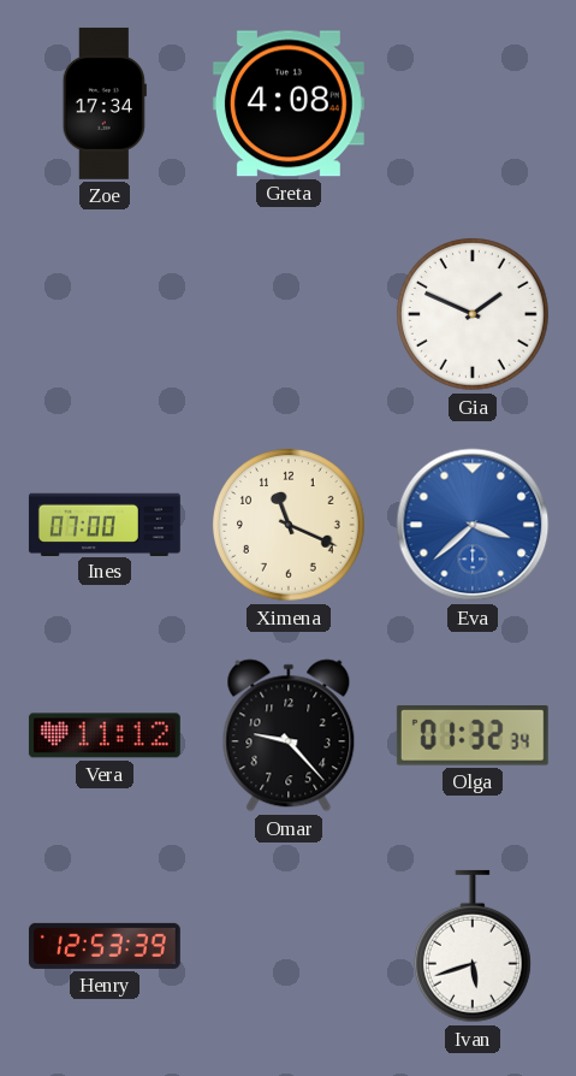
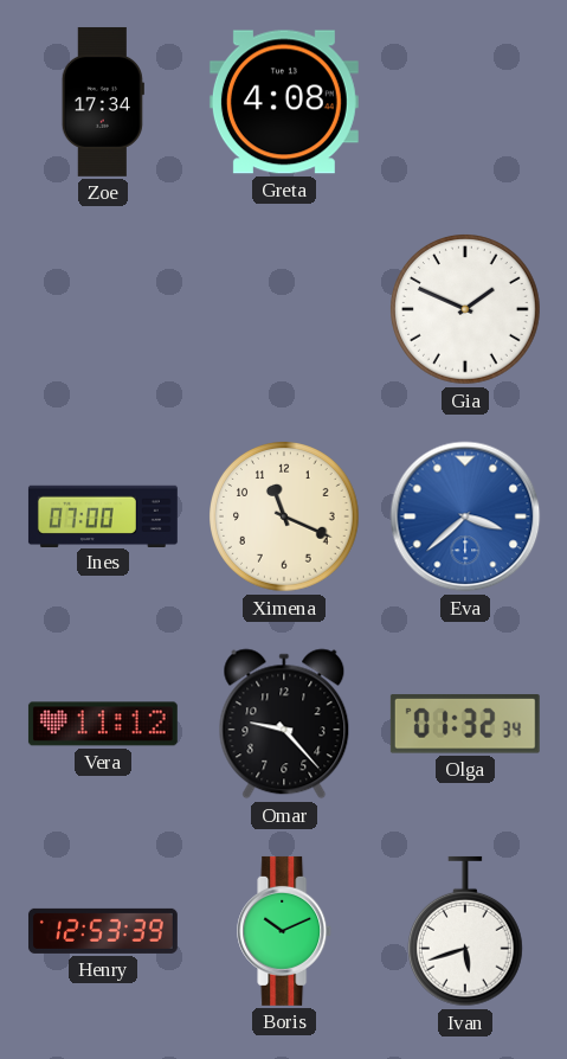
Boris: none -> 10:11 (285, 931)
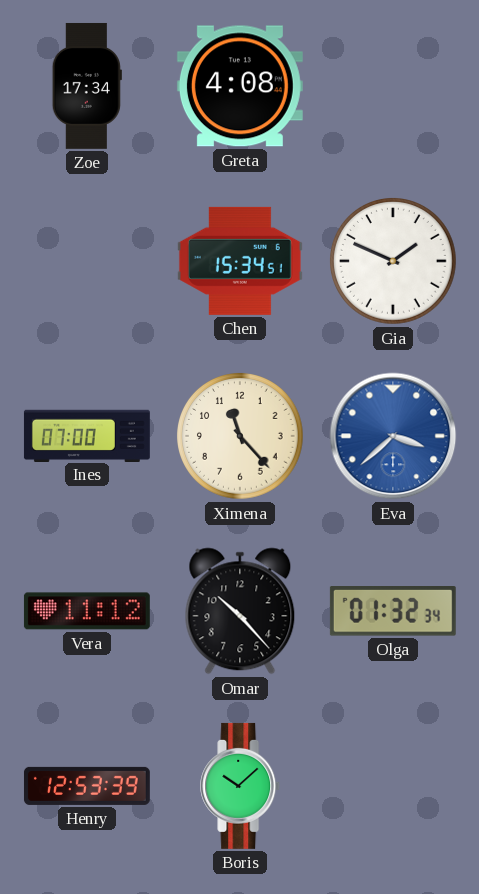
Chen: none -> 15:34 (240, 261)
Ximena: 11:19 -> 11:23 (241, 437)
Omar: 9:23 -> 10:23 (240, 611)
Boris: 10:11 -> 10:08 (241, 786)
Ivan: 5:42 -> none (465, 931)
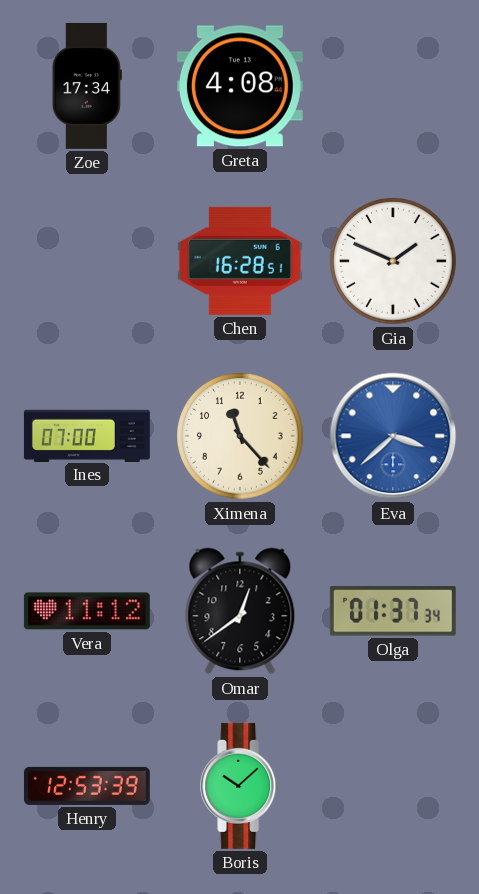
Chen: 15:34 -> 16:28 (240, 261)
Omar: 10:23 -> 12:39 (240, 611)
Olga: 01:32 -> 01:37 (393, 612)
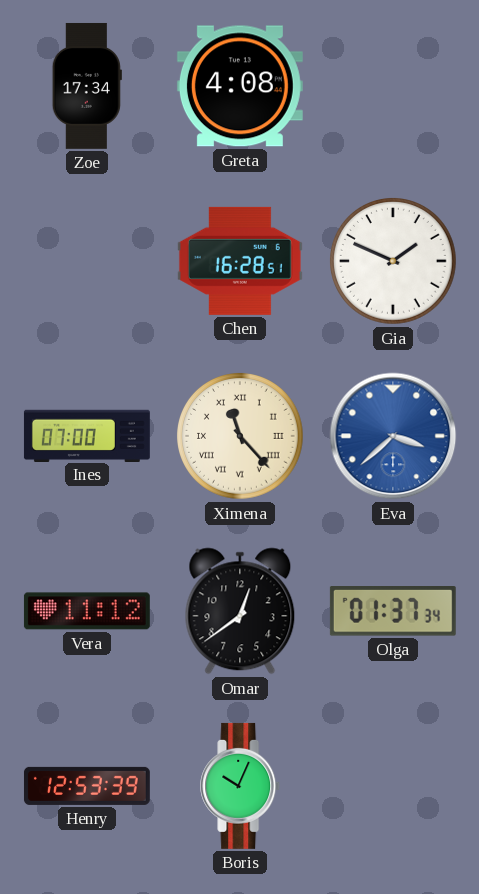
Ximena numerals: Arabic -> Roman (241, 437)
Boris: 10:08 -> 10:04 (241, 786)
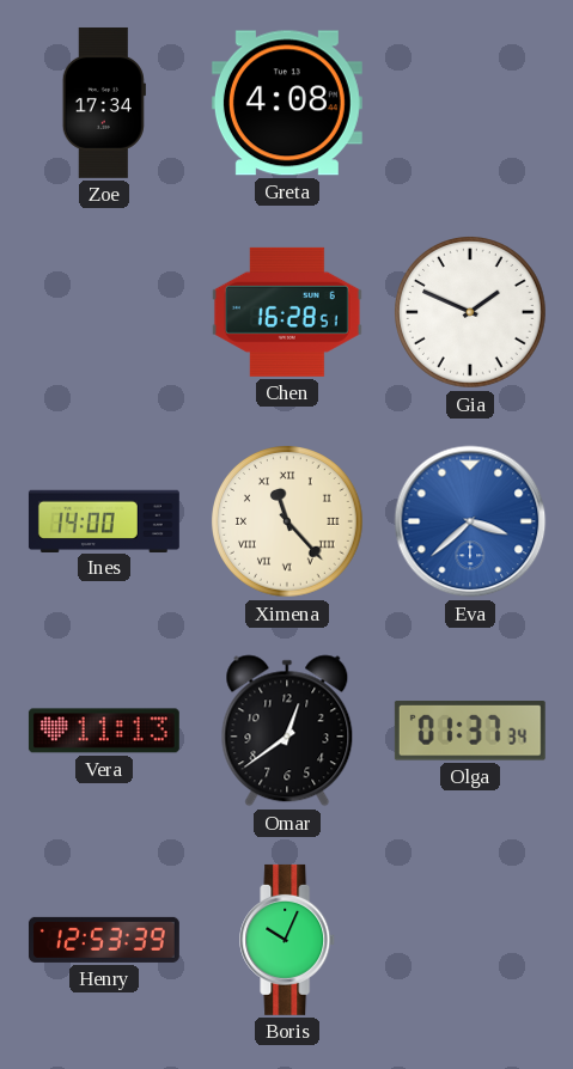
Ines: 07:00 -> 14:00 (104, 520)
Vera: 11:12 -> 11:13 (104, 731)
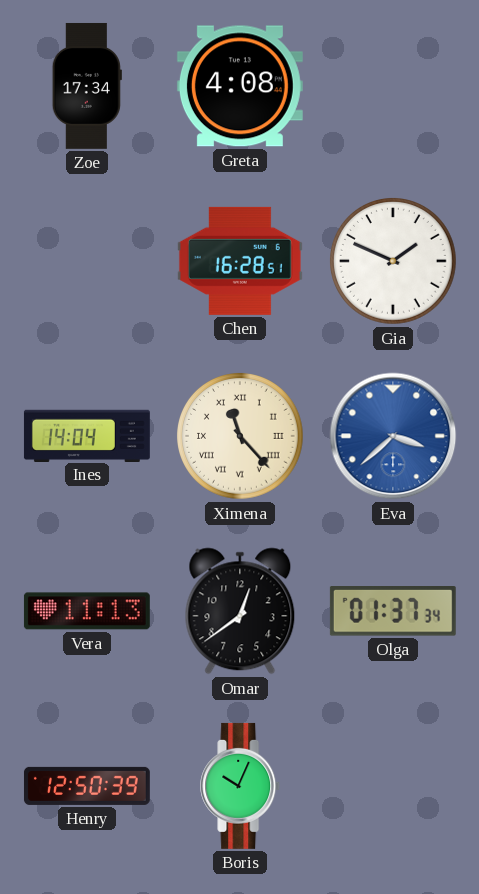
Ines: 14:00 -> 14:04 (87, 435)
Henry: 12:53 -> 12:50 (87, 786)
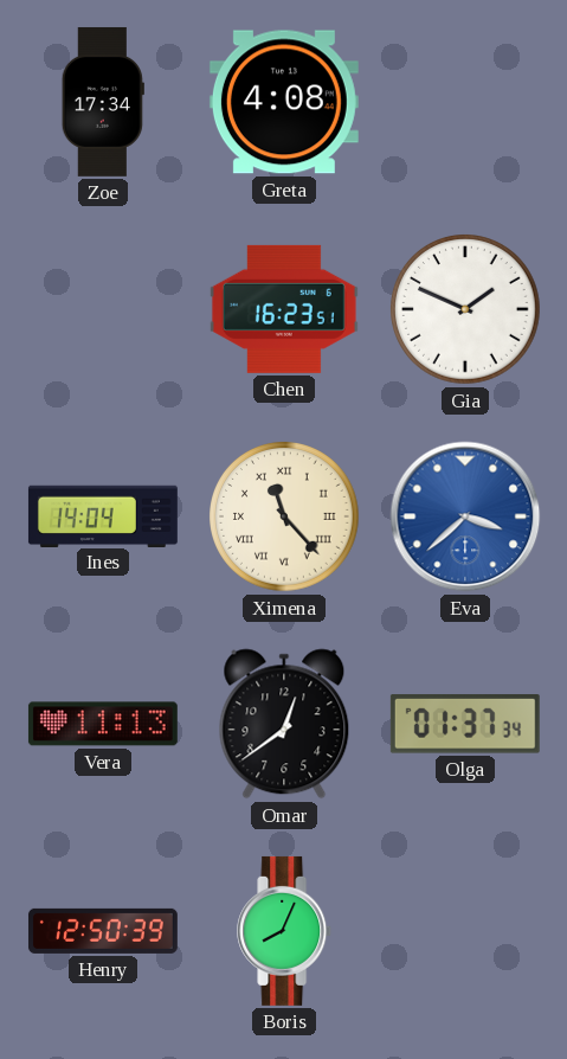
Chen: 16:28 -> 16:23 (284, 309)
Boris: 10:04 -> 8:04 (285, 931)
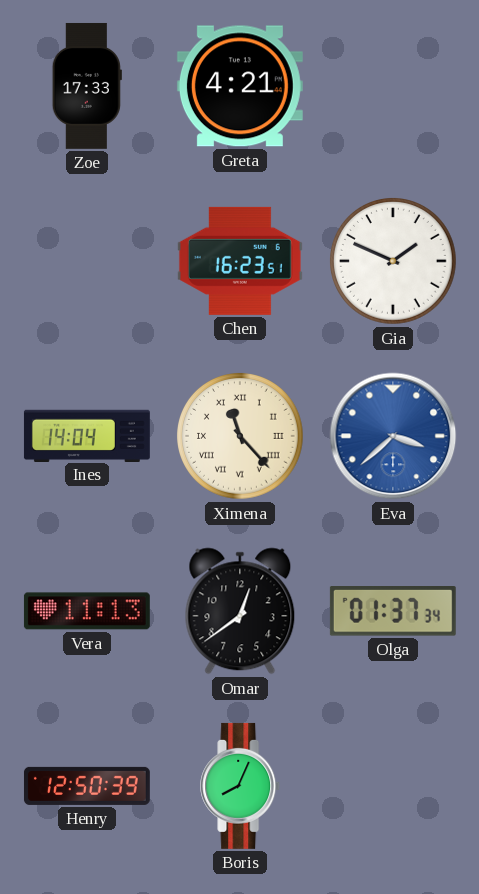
Zoe: 17:34 -> 17:33 (87, 86)
Greta: 4:08 -> 4:21 (240, 86)
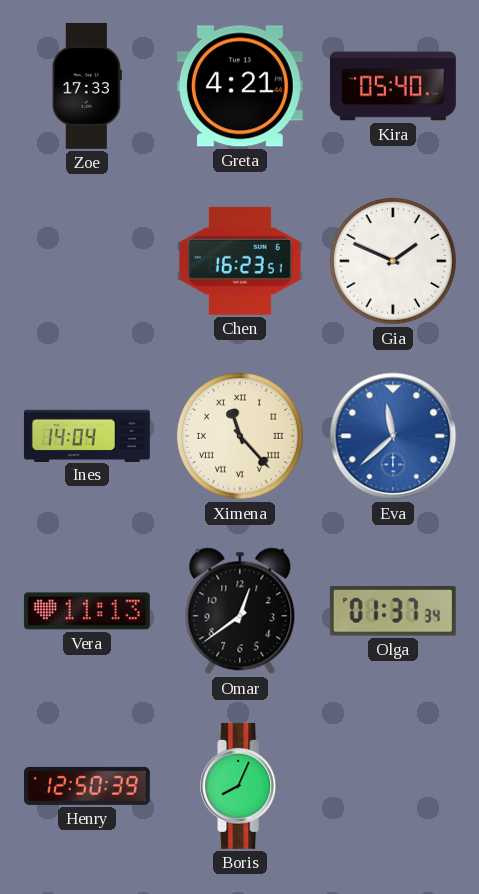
Kira: none -> 05:40 (393, 86)
Eva: 3:38 -> 11:38 (393, 436)
